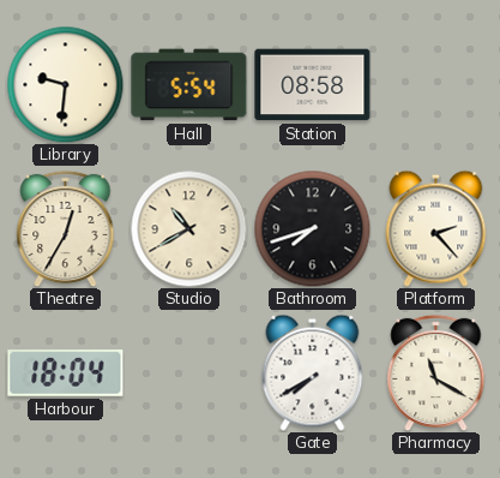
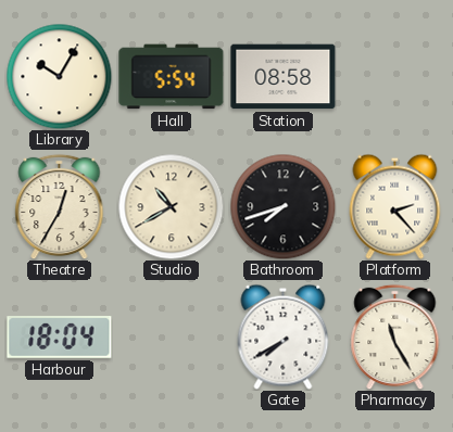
Library: 9:31 -> 10:05 (59, 76)
Pharmacy: 11:20 -> 11:25 (395, 336)
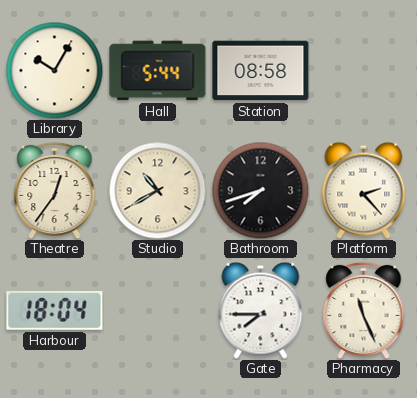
Hall: 5:54 -> 5:44 (158, 71)
Theatre: 12:35 -> 12:36 (55, 190)
Gate: 7:40 -> 7:45 (261, 310)
Pharmacy: 11:25 -> 11:26 (364, 310)
